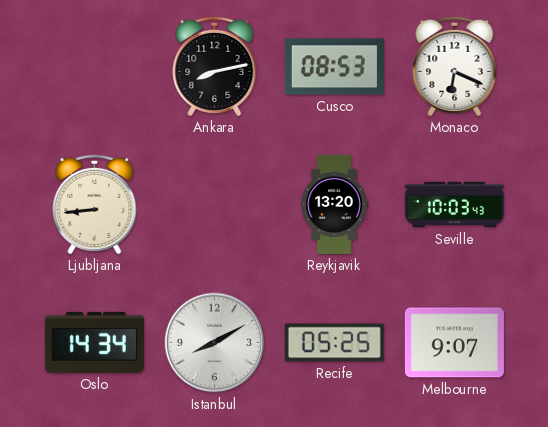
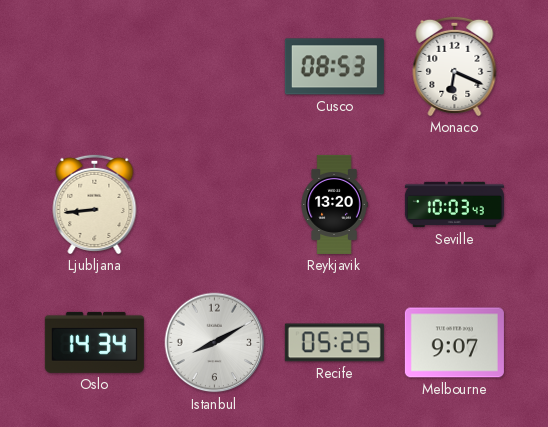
Ankara: 8:13 -> none (215, 66)
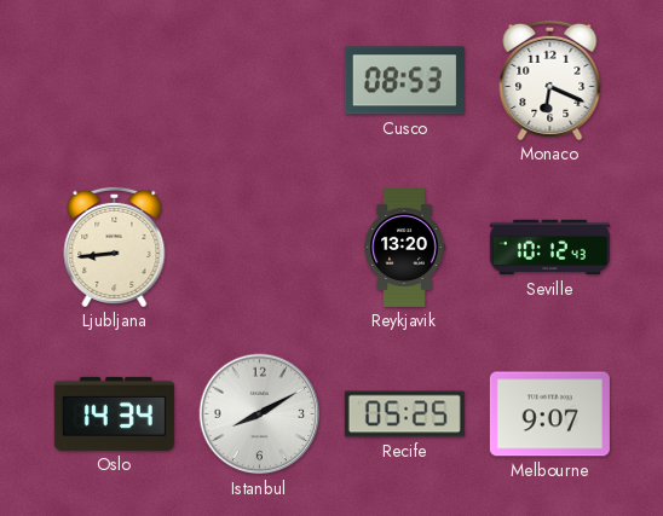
Seville: 10:03 -> 10:12 (549, 248)
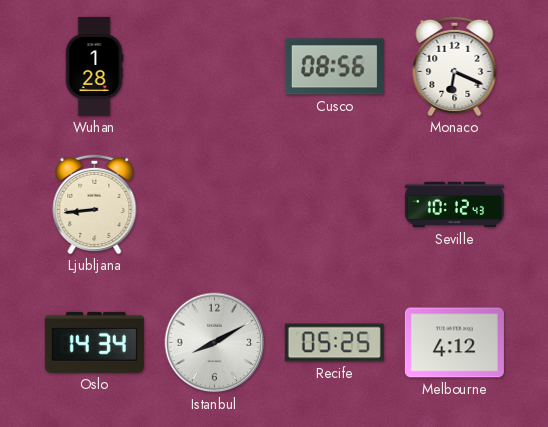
Wuhan: none -> 1:28 (94, 66)
Cusco: 08:53 -> 08:56 (334, 67)
Reykjavik: 13:20 -> none (404, 247)
Melbourne: 9:07 -> 4:12 (454, 343)
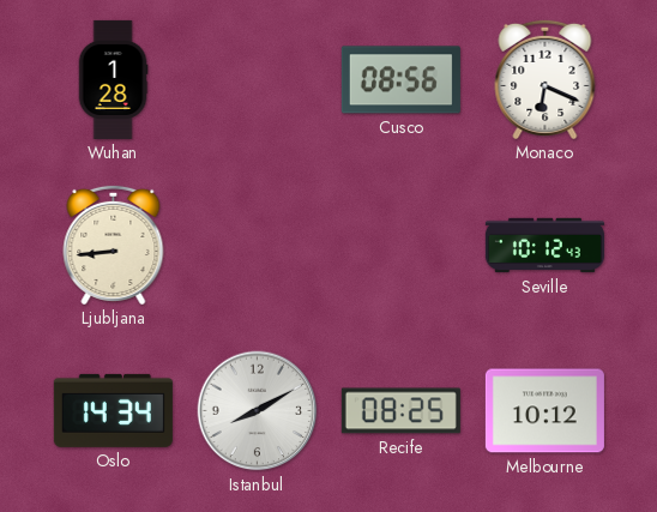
Recife: 05:25 -> 08:25 (400, 411)
Melbourne: 4:12 -> 10:12 (544, 411)
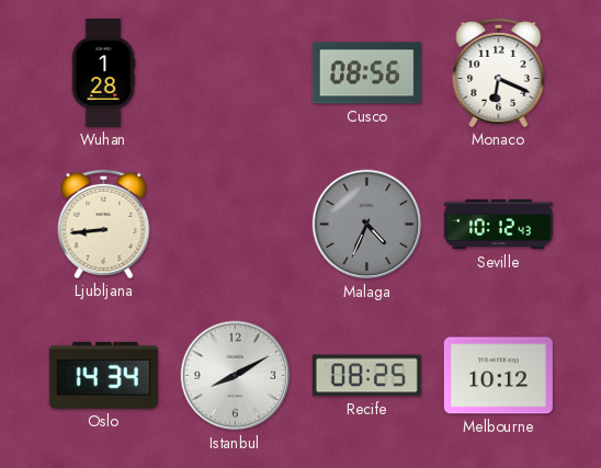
Malaga: none -> 4:34 (367, 225)
